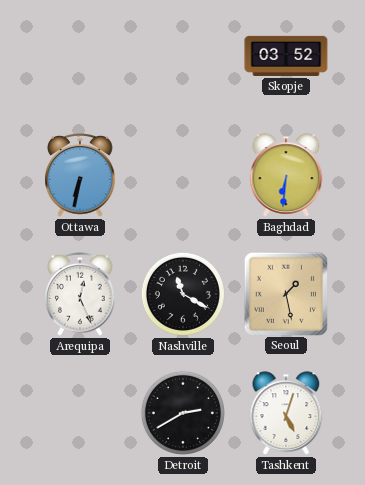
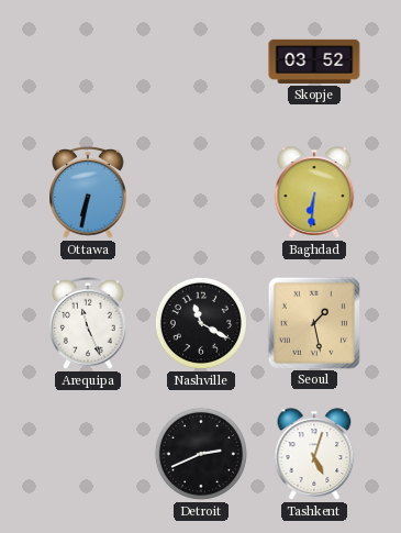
Arequipa: 12:26 -> 11:26 (88, 324)
Detroit: 2:40 -> 2:41 (201, 454)
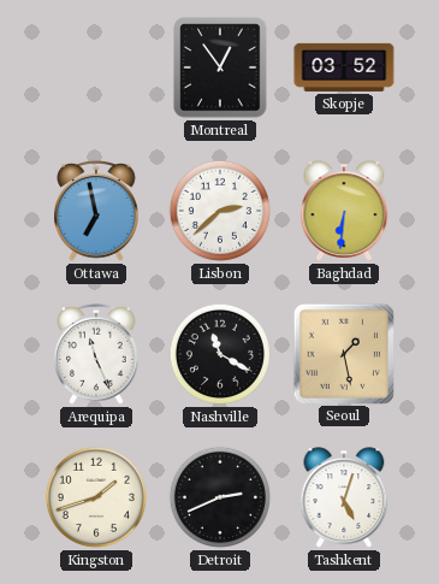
Montreal: none -> 12:54 (220, 67)
Ottawa: 6:32 -> 6:58 (96, 212)
Lisbon: none -> 2:38 (220, 211)
Kingston: none -> 1:42 (96, 497)
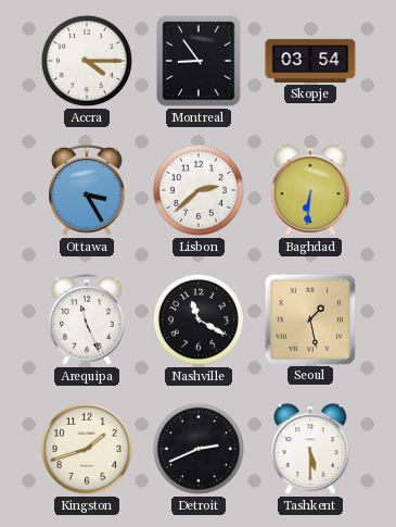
Accra: none -> 4:15 (87, 61)
Montreal: 12:54 -> 8:54 (199, 61)
Skopje: 03:52 -> 03:54 (310, 61)
Ottawa: 6:58 -> 3:25 (87, 191)
Tashkent: 5:03 -> 5:30 (310, 449)
